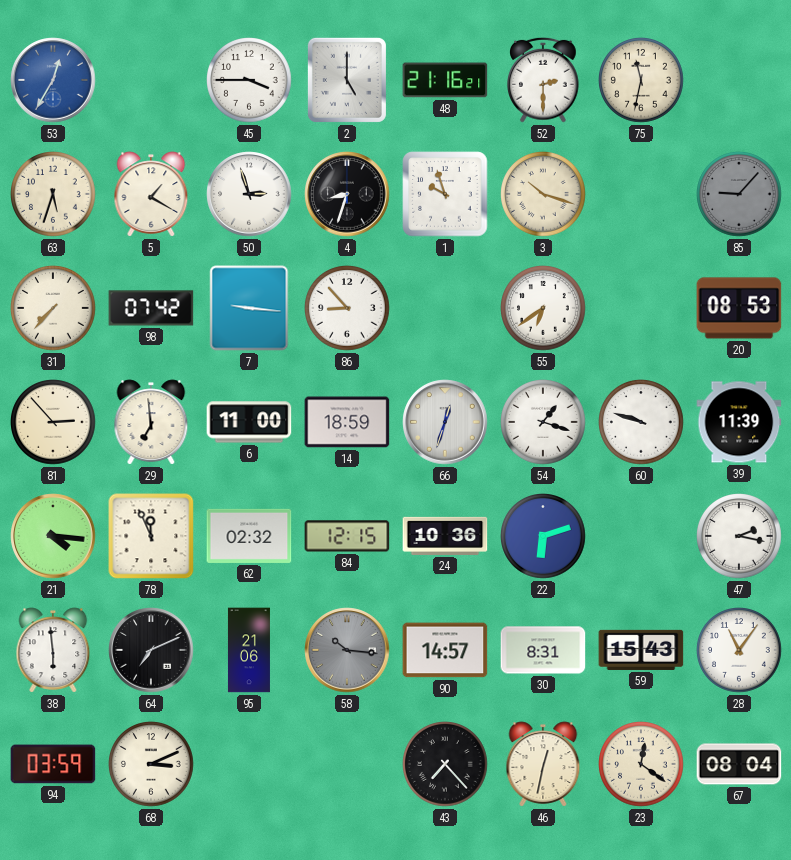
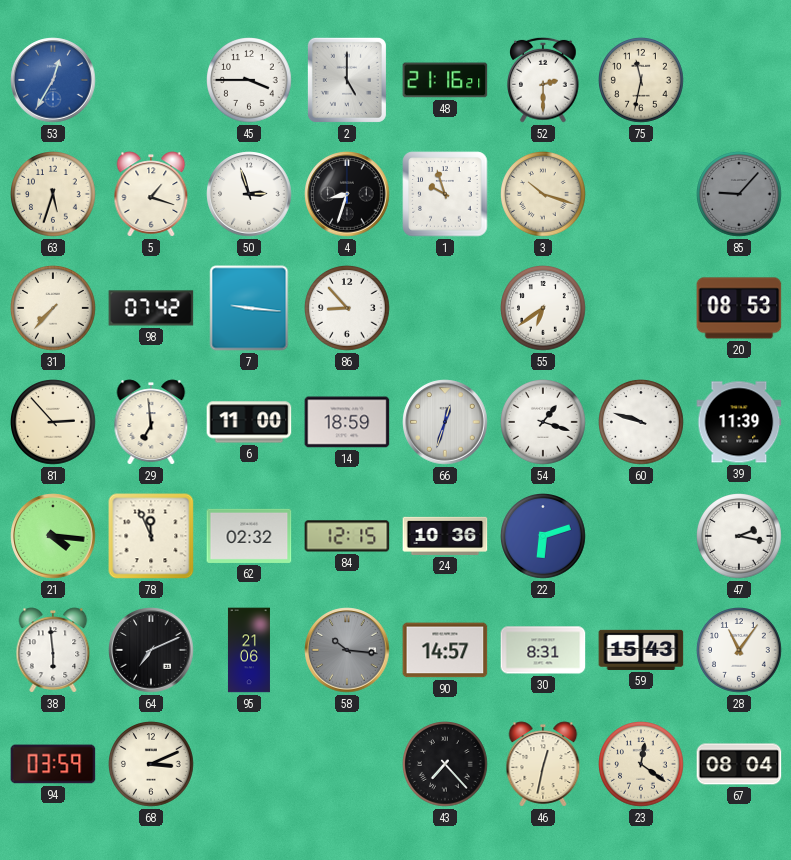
5: 1:20 -> 1:18 (151, 194)
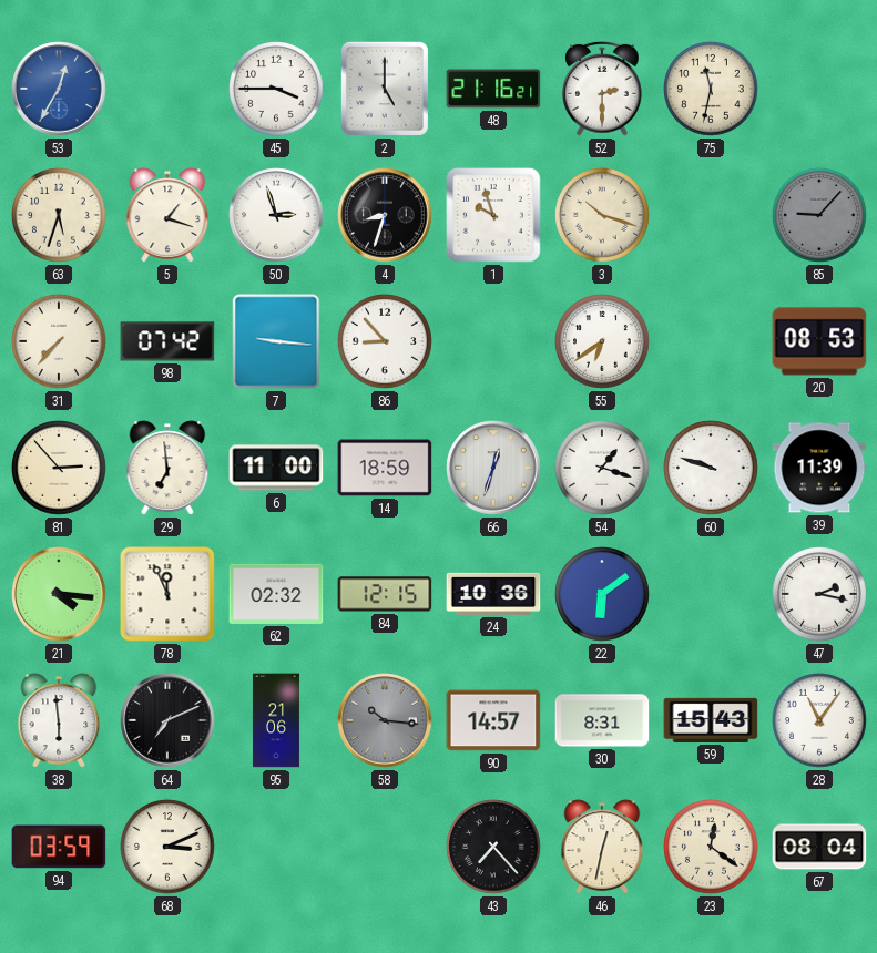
22: 6:12 -> 6:09 (603, 595)
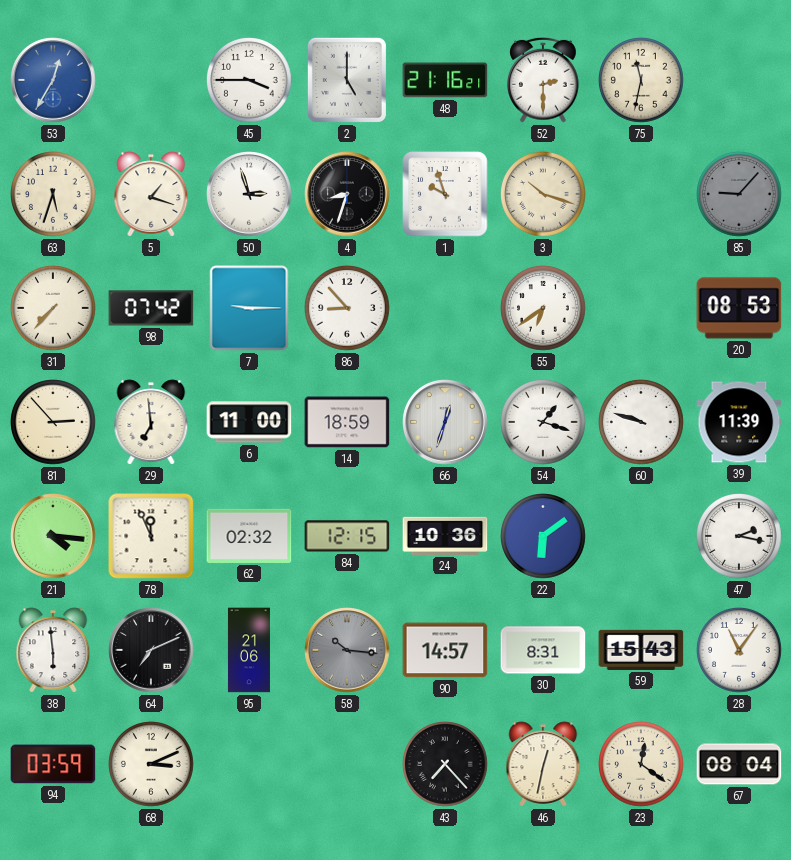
7: 9:16 -> 9:15 (249, 308)
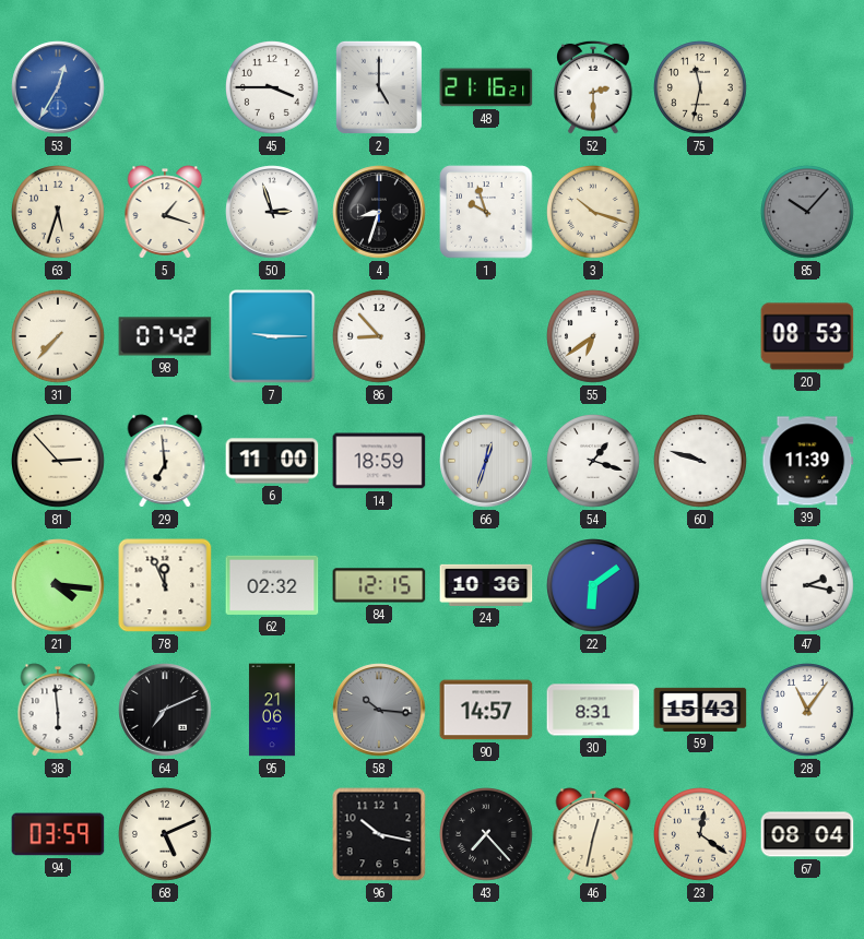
85: 9:07 -> 10:07 (808, 213)
68: 3:11 -> 5:11 (166, 835)
96: none -> 10:17 (379, 834)
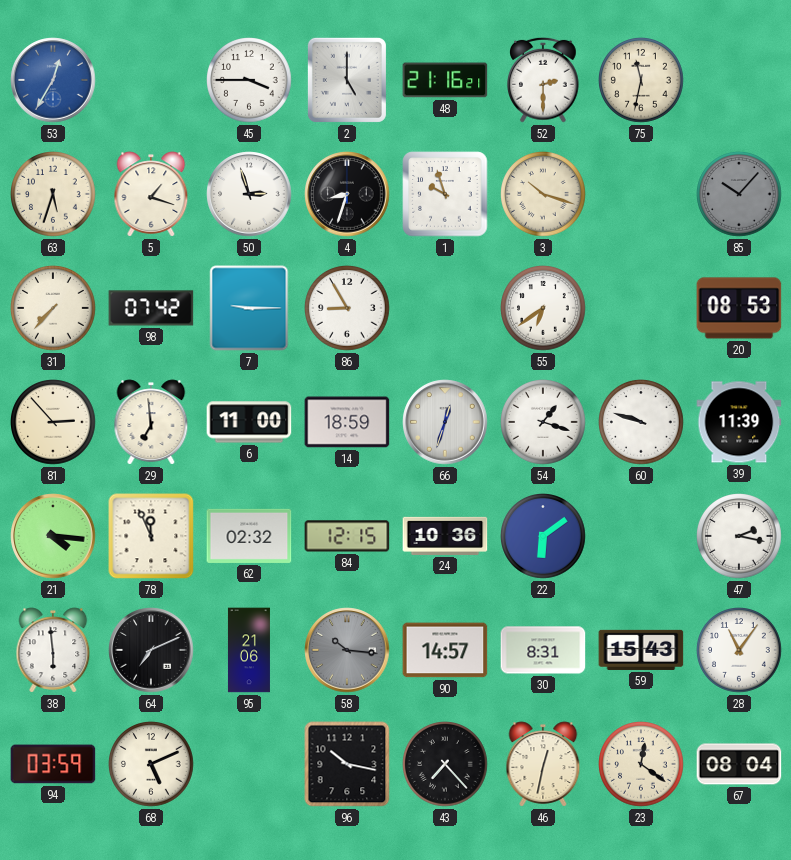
86: 8:53 -> 8:55 (348, 309)
